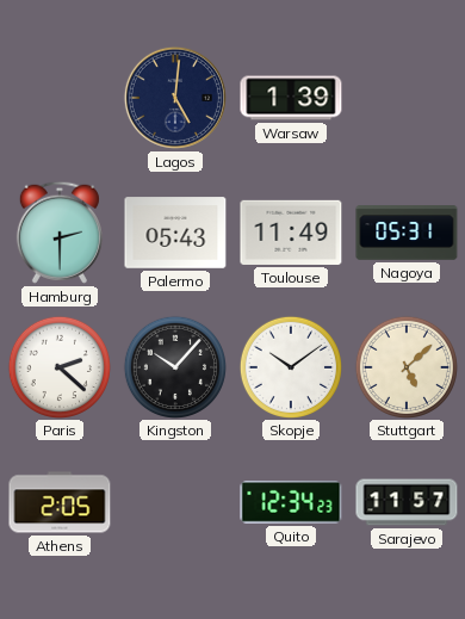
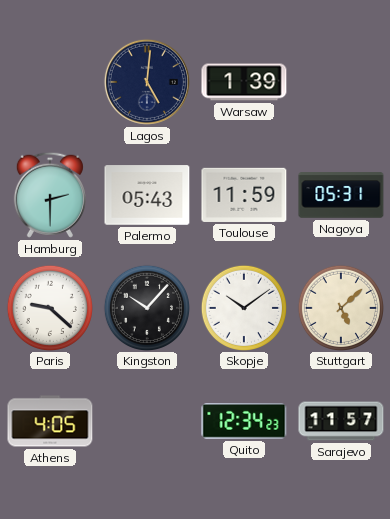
Toulouse: 11:49 -> 11:59 (244, 195)
Paris: 2:22 -> 9:22 (49, 307)
Athens: 2:05 -> 4:05 (50, 421)
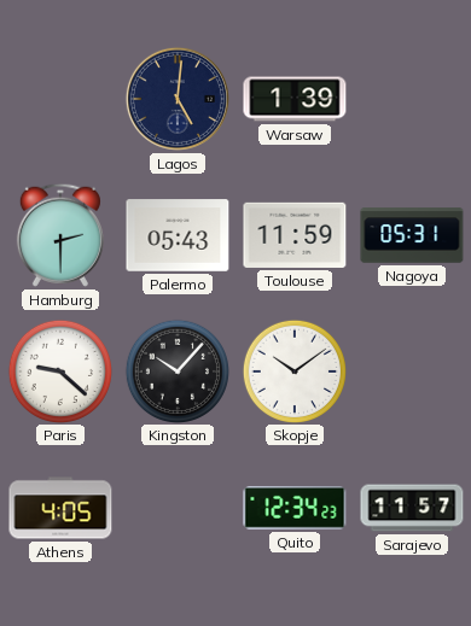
Stuttgart: 5:08 -> none (340, 307)
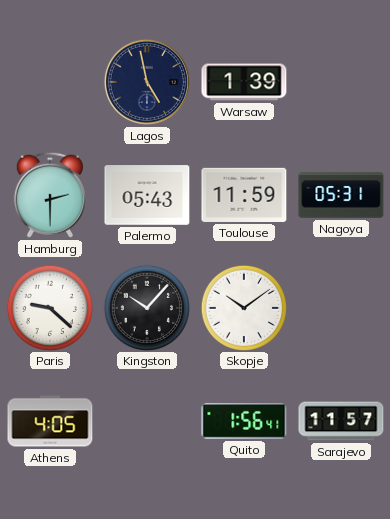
Lagos: 5:01 -> 4:58 (147, 82)
Quito: 12:34 -> 1:56 (244, 422)
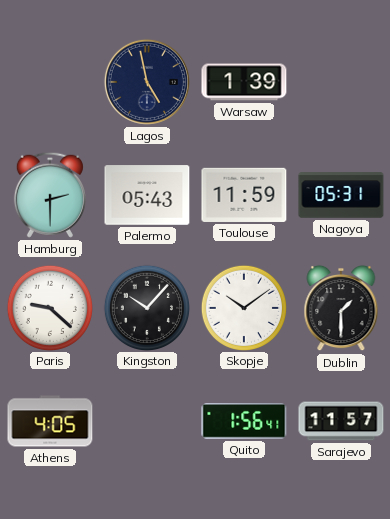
Dublin: none -> 1:30 (341, 308)
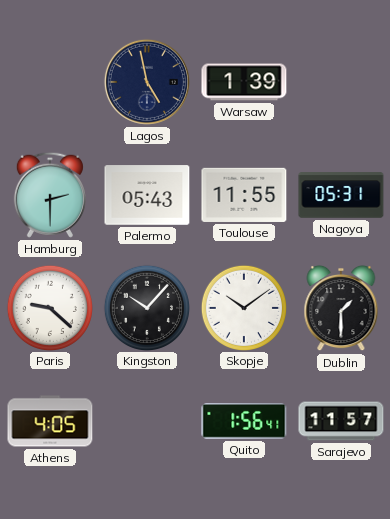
Toulouse: 11:59 -> 11:55 (244, 195)
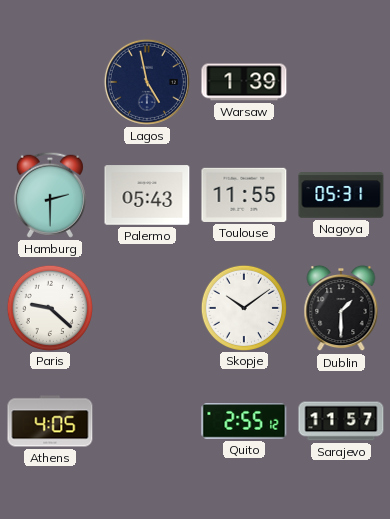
Kingston: 10:07 -> none (146, 307)
Quito: 1:56 -> 2:55 (244, 422)
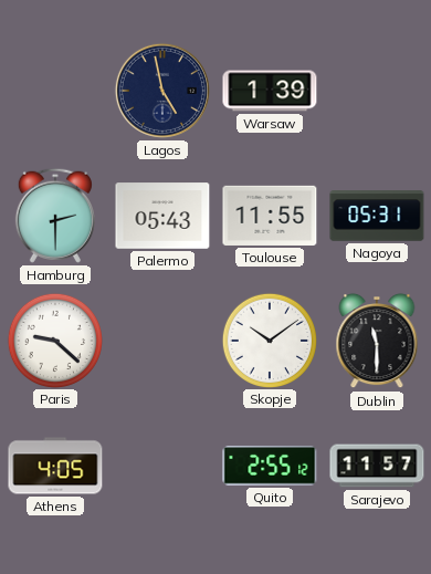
Dublin: 1:30 -> 11:30 (377, 341)
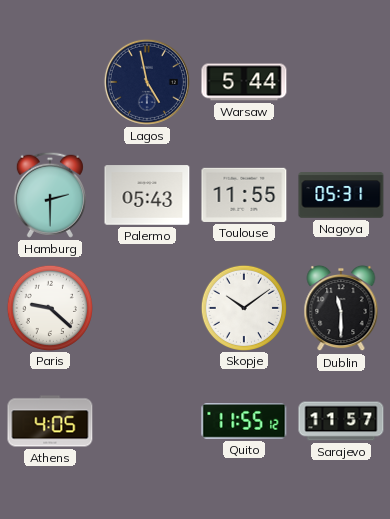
Warsaw: 1:39 -> 5:44 (244, 82)
Quito: 2:55 -> 11:55 (244, 422)
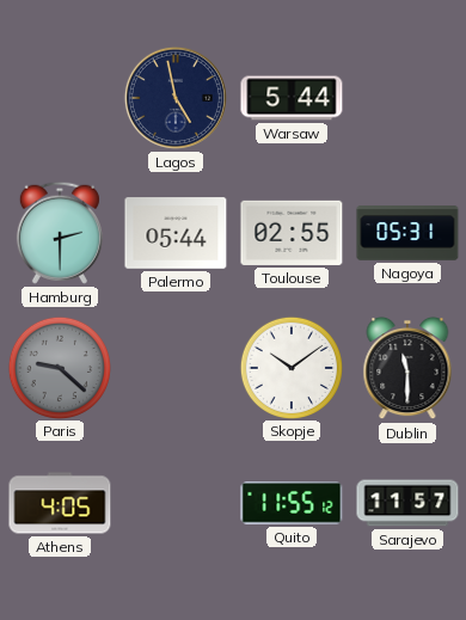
Palermo: 05:43 -> 05:44 (176, 233)
Toulouse: 11:55 -> 02:55 (292, 233)
Paris dial: white -> grey (59, 367)
